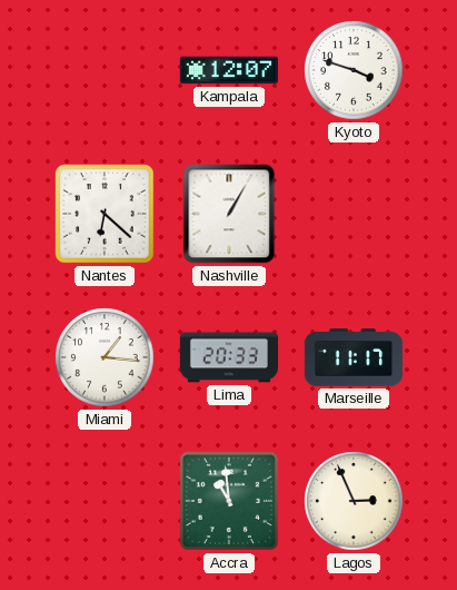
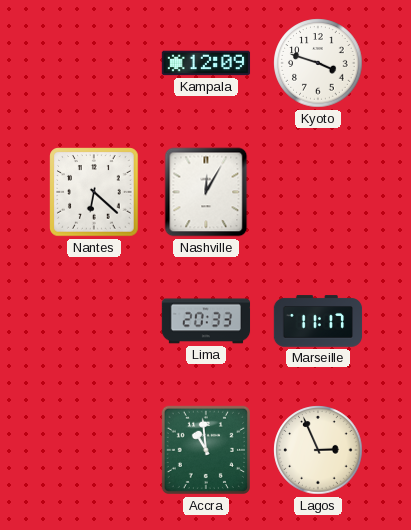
Kampala: 12:07 -> 12:09 (206, 63)
Nashville: 1:05 -> 12:05 (206, 192)
Miami: 1:16 -> none (105, 357)
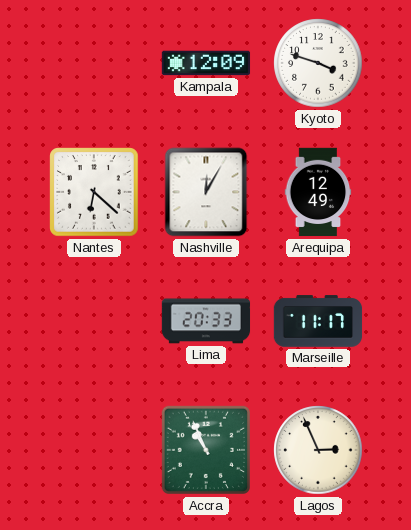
Arequipa: none -> 12:49 (318, 192)
Accra: 10:59 -> 10:56 (206, 450)
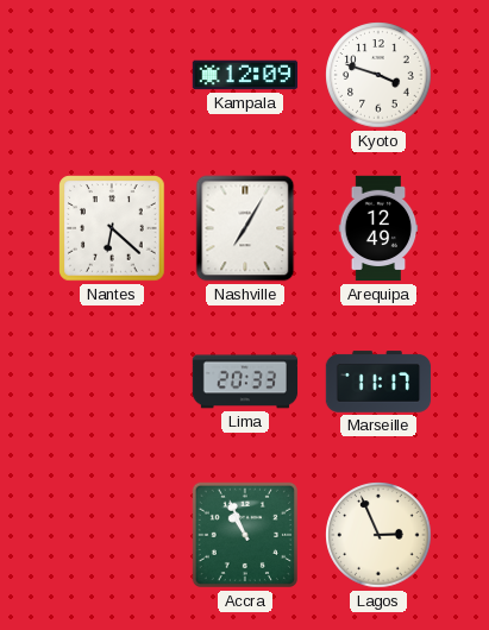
Nashville: 12:05 -> 7:05 (245, 228)
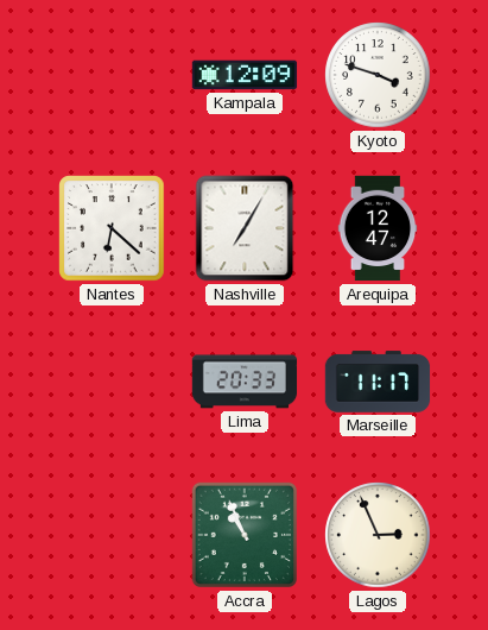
Arequipa: 12:49 -> 12:47 (378, 228)
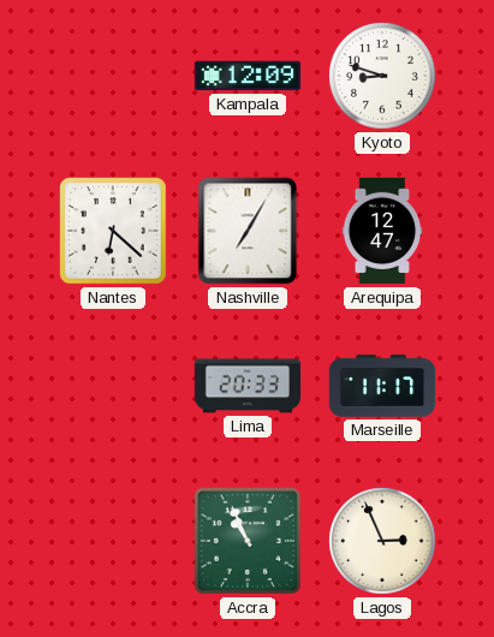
Kyoto: 3:48 -> 8:48 (382, 76)
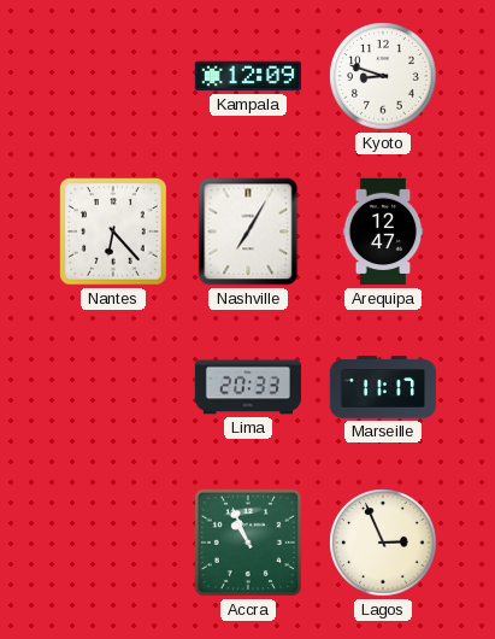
Nantes: 6:22 -> 6:23 (113, 231)
